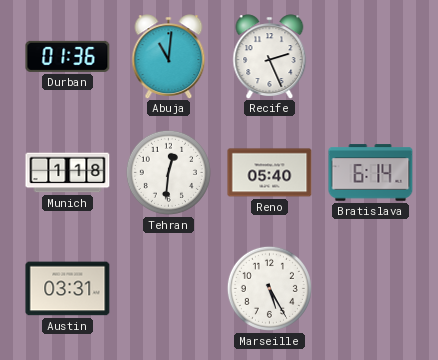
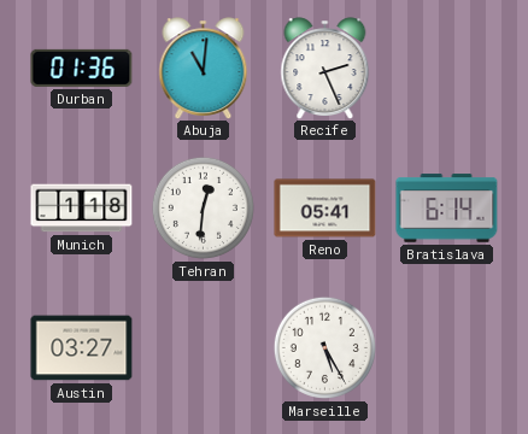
Reno: 05:40 -> 05:41 (325, 209)
Austin: 03:31 -> 03:27 (82, 348)
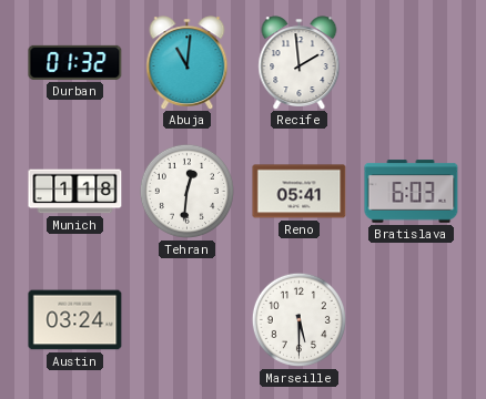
Durban: 01:36 -> 01:32 (75, 62)
Recife: 2:26 -> 1:59 (300, 62)
Bratislava: 6:14 -> 6:03 (412, 192)
Austin: 03:27 -> 03:24 (75, 320)
Marseille: 5:25 -> 5:30 (298, 319)
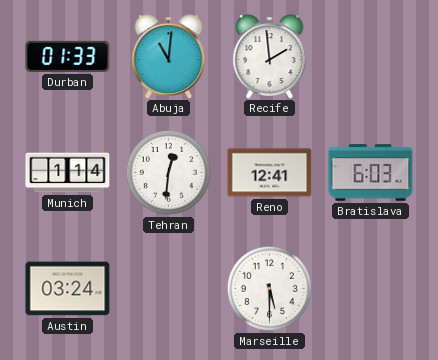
Durban: 01:32 -> 01:33 (68, 56)
Munich: 1:18 -> 1:14 (68, 173)
Reno: 05:41 -> 12:41 (270, 173)
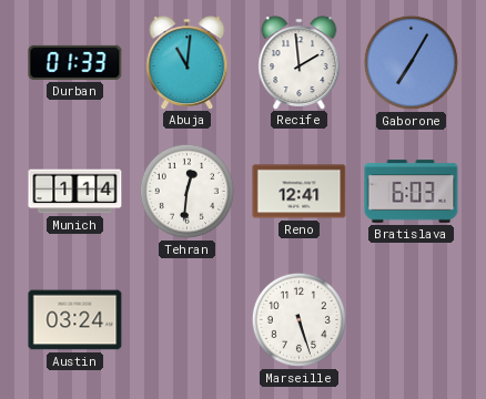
Gaborone: none -> 7:05 (411, 62)
Marseille: 5:30 -> 5:27 (298, 319)
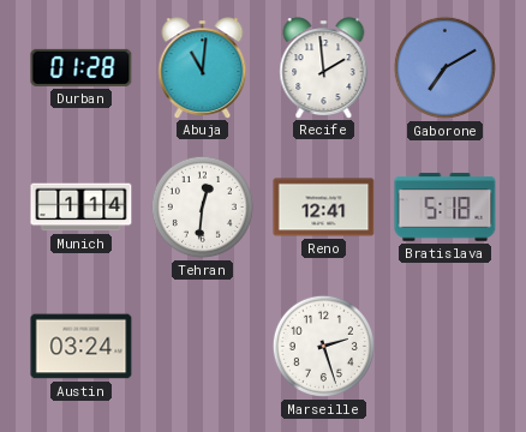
Durban: 01:33 -> 01:28 (82, 67)
Gaborone: 7:05 -> 7:10 (444, 67)
Bratislava: 6:03 -> 5:18 (446, 208)
Marseille: 5:27 -> 2:27 (323, 346)
